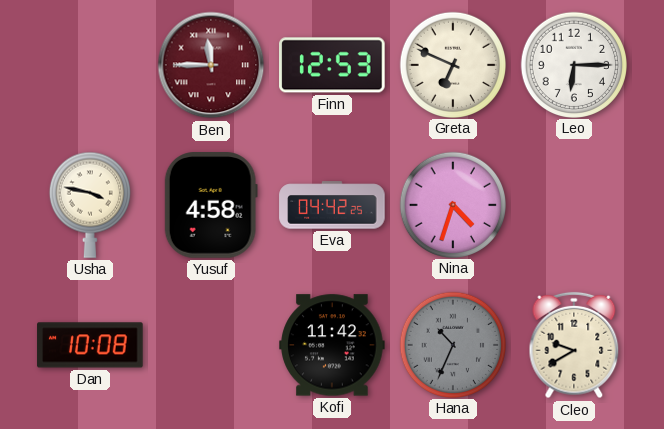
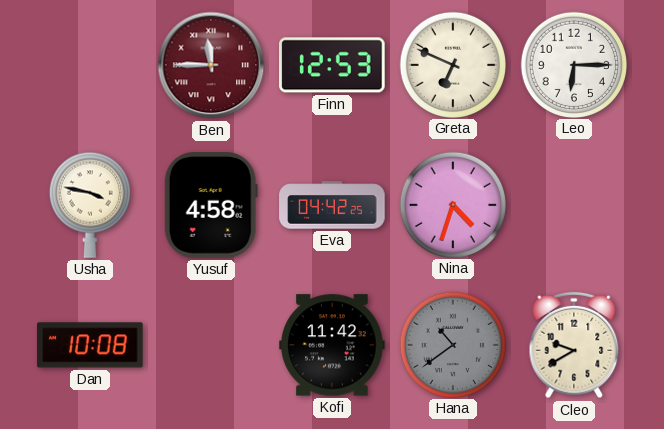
Hana: 10:34 -> 10:39 (452, 344)
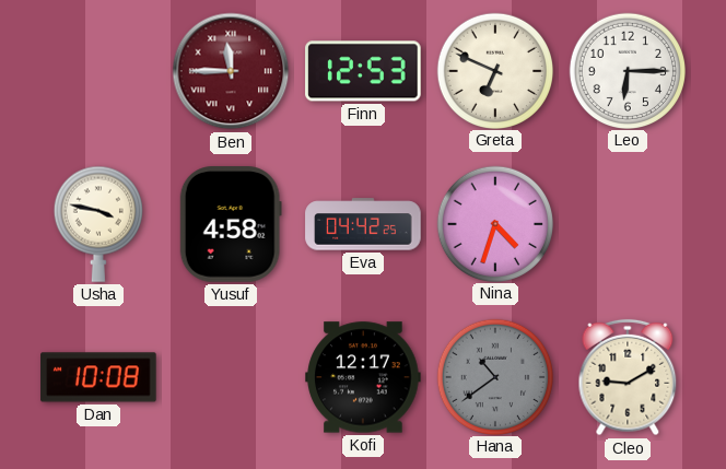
Kofi: 11:42 -> 12:17 (363, 377)
Cleo: 9:40 -> 9:10 (628, 377)
